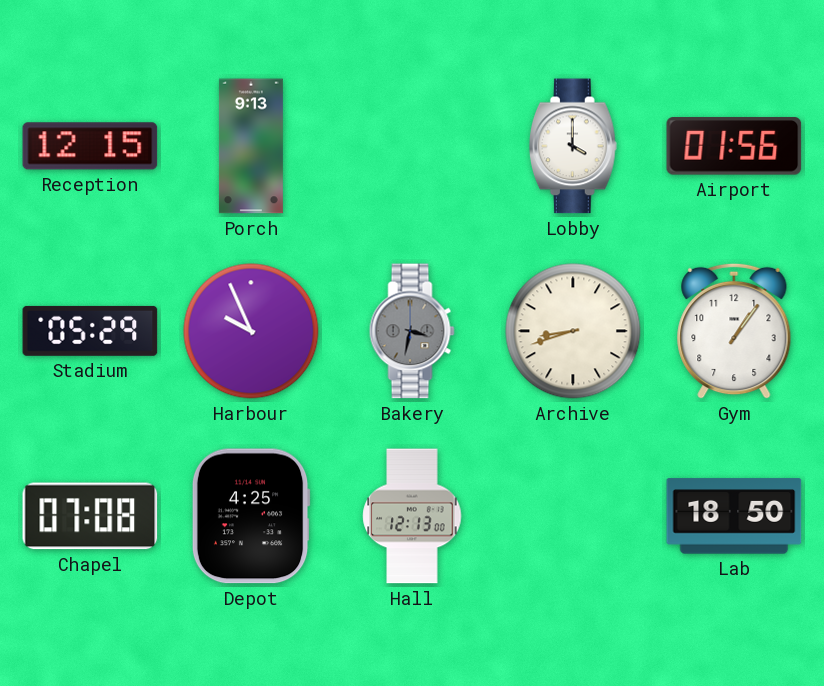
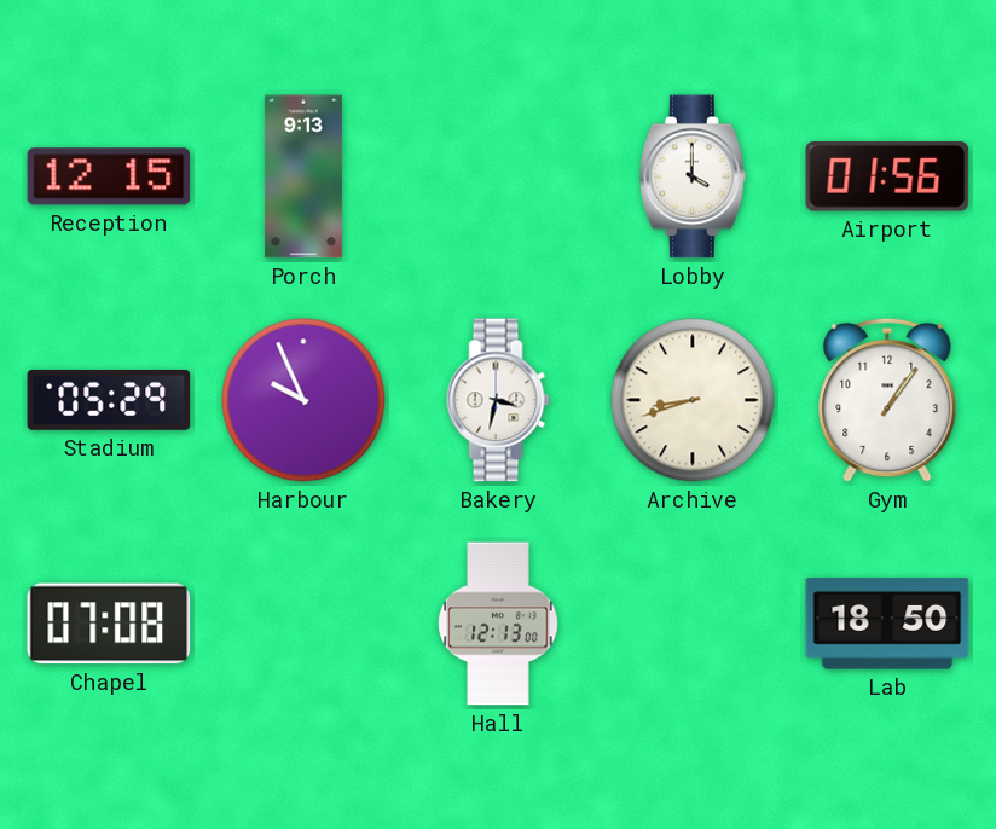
Bakery dial: grey -> white (498, 400)
Depot: 4:25 -> none (251, 516)
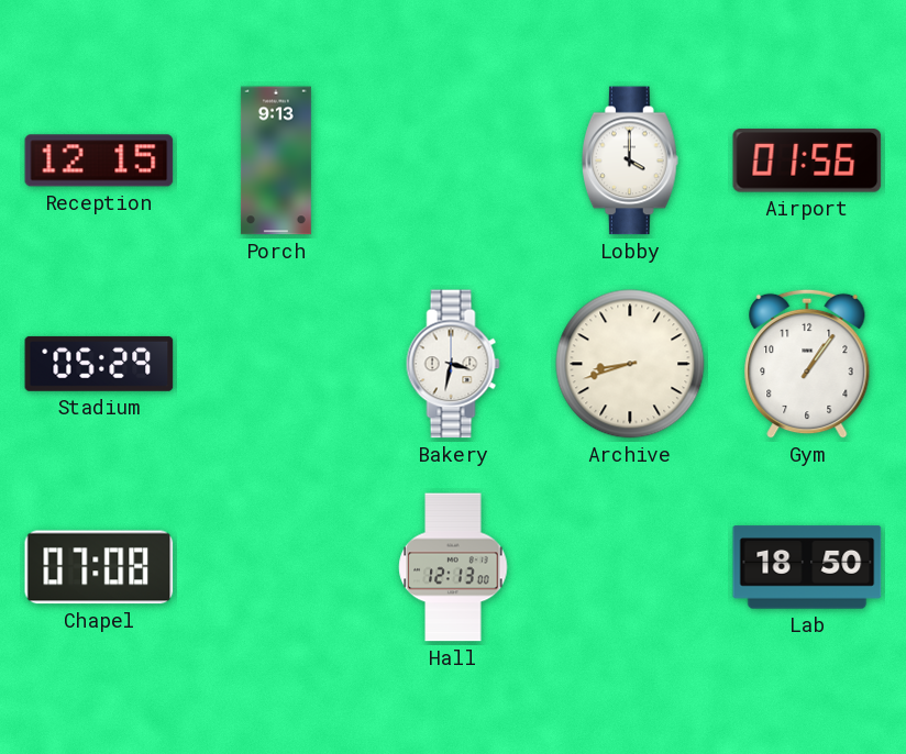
Harbour: 9:56 -> none (303, 400)
